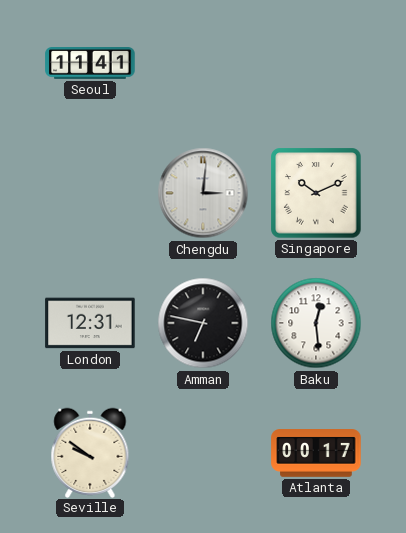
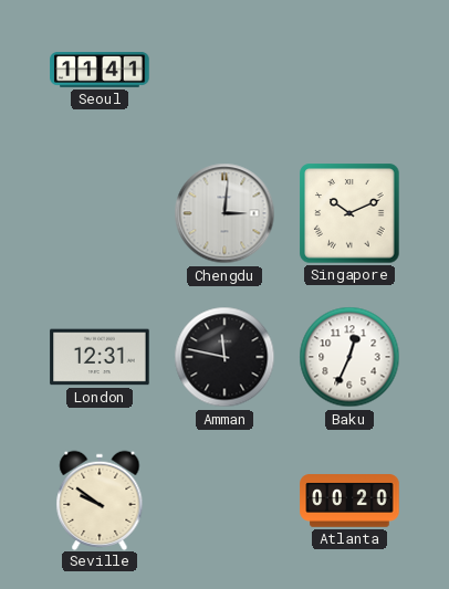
Amman: 6:47 -> 11:47 (224, 357)
Baku: 12:29 -> 12:34 (349, 357)
Atlanta: 00:17 -> 00:20 (349, 501)
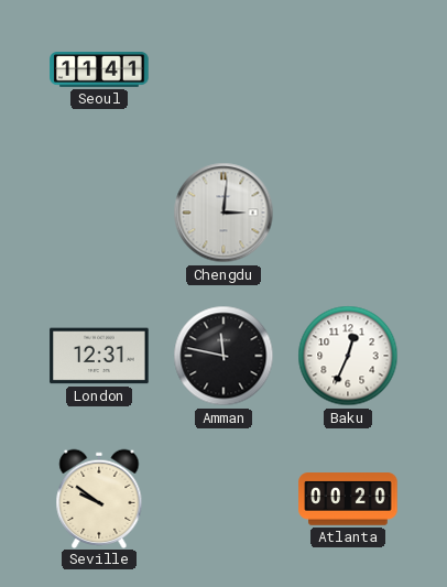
Singapore: 10:11 -> none (349, 213)
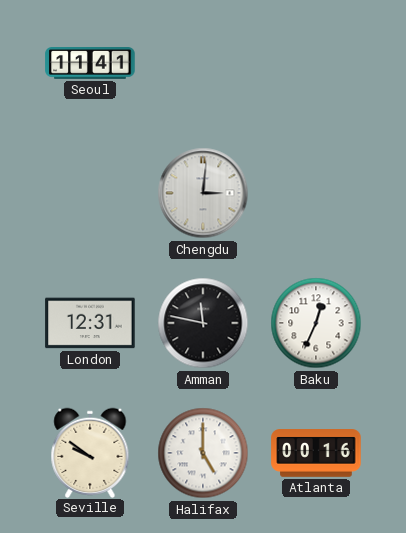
Halifax: none -> 5:00 (203, 453)
Atlanta: 00:20 -> 00:16 (316, 453)
